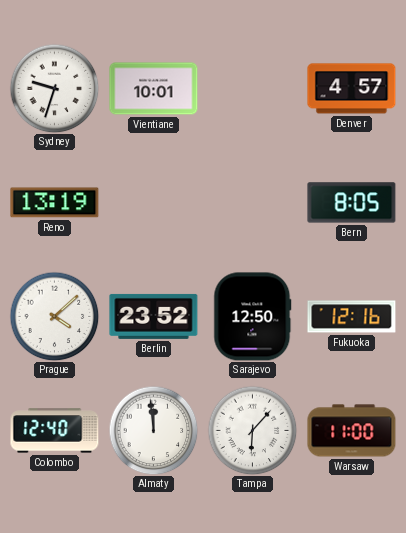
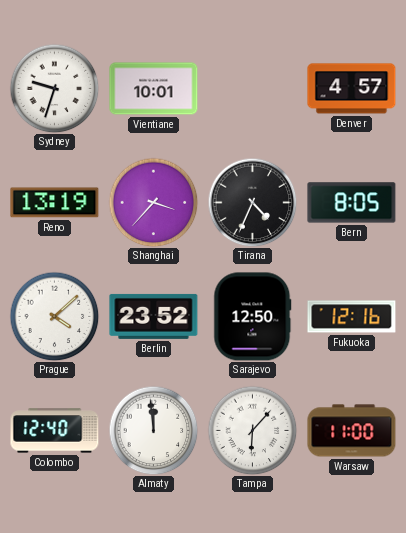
Shanghai: none -> 3:37 (153, 202)
Tirana: none -> 4:34 (252, 202)
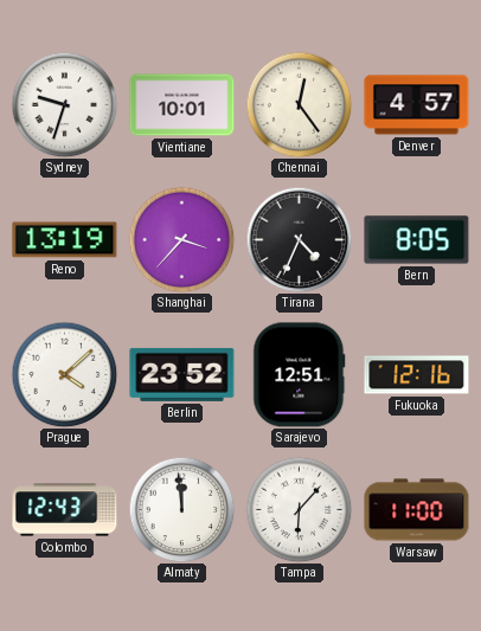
Chennai: none -> 12:24 (299, 104)
Sarajevo: 12:50 -> 12:51 (300, 375)
Colombo: 12:40 -> 12:43 (65, 510)
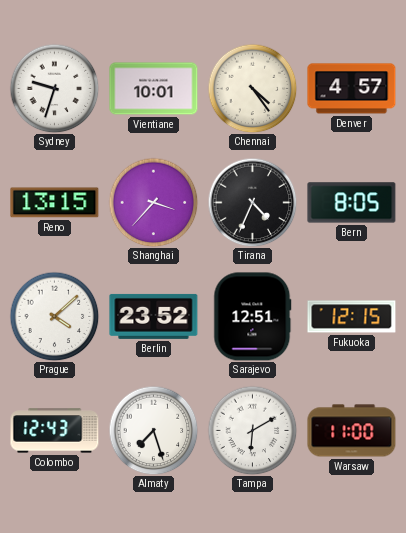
Chennai: 12:24 -> 4:24 (252, 88)
Reno: 13:19 -> 13:15 (55, 203)
Fukuoka: 12:16 -> 12:15 (352, 317)
Almaty: 11:59 -> 7:27 (153, 430)
Tampa: 6:07 -> 6:10 (252, 430)
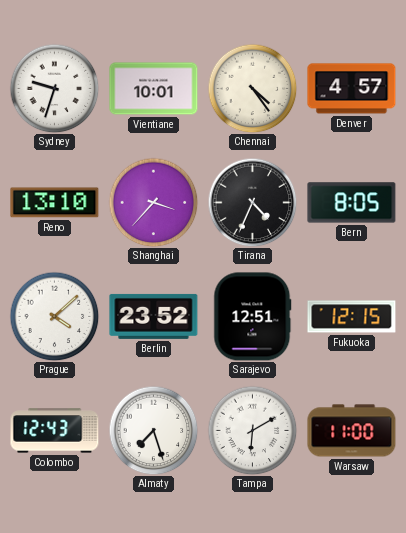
Reno: 13:15 -> 13:10 (55, 203)
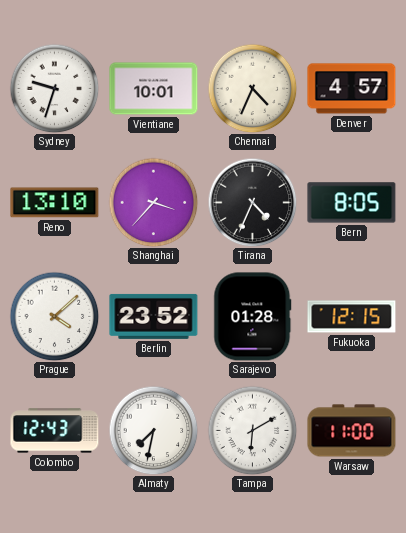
Chennai: 4:24 -> 4:34 (252, 88)
Sarajevo: 12:51 -> 01:28 (253, 317)
Almaty: 7:27 -> 7:32 (153, 430)
